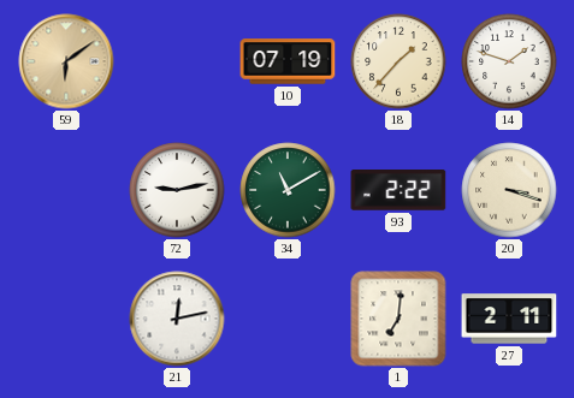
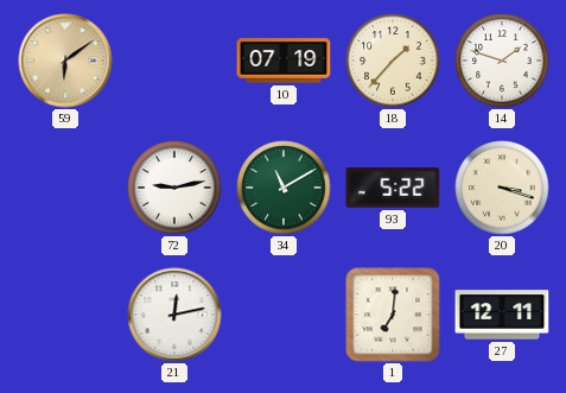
93: 2:22 -> 5:22 (393, 189)
27: 2:11 -> 12:11 (502, 315)
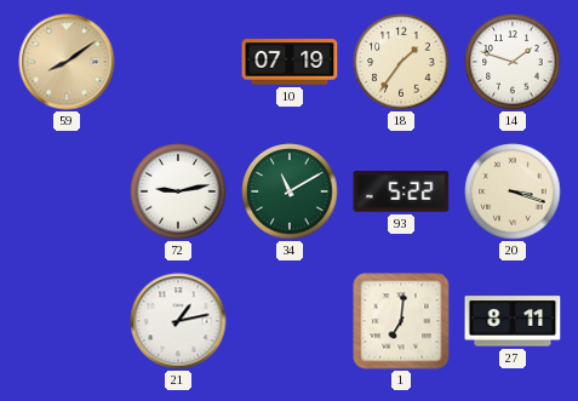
59: 6:09 -> 8:09 (67, 62)
18: 1:37 -> 1:36 (401, 62)
21: 12:13 -> 1:13 (178, 321)
27: 12:11 -> 8:11 (513, 321)
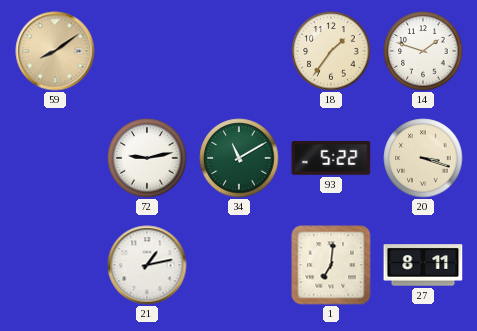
10: 07:19 -> none (290, 62)
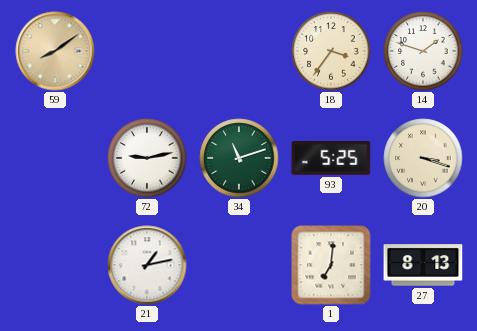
18: 1:36 -> 3:36 (331, 51)
34: 11:10 -> 11:12 (239, 158)
93: 5:22 -> 5:25 (331, 159)
27: 8:11 -> 8:13 (423, 265)
